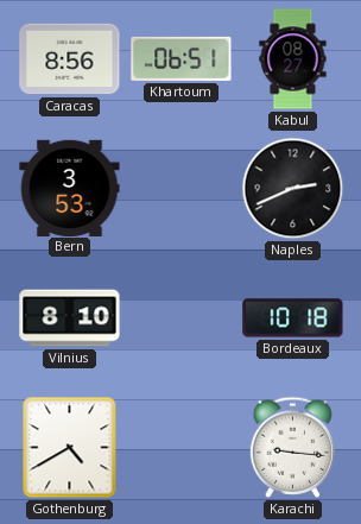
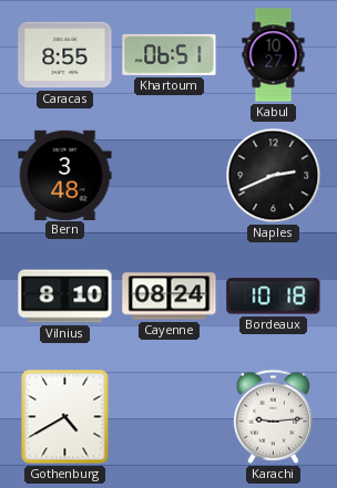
Caracas: 8:56 -> 8:55 (65, 55)
Kabul: 08:27 -> 10:27 (274, 55)
Bern: 3:53 -> 3:48 (65, 175)
Cayenne: none -> 08:24 (170, 297)
Karachi: 9:16 -> 9:14 (274, 416)
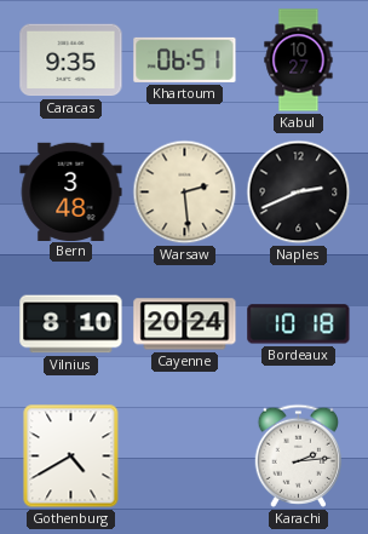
Caracas: 8:55 -> 9:35 (71, 61)
Warsaw: none -> 2:29 (185, 193)
Cayenne: 08:24 -> 20:24 (185, 325)
Karachi: 9:14 -> 2:14 (299, 455)
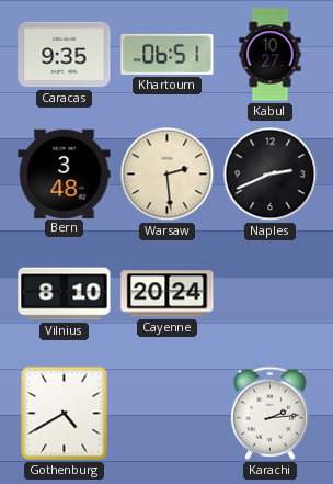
Bordeaux: 10:18 -> none (299, 325)
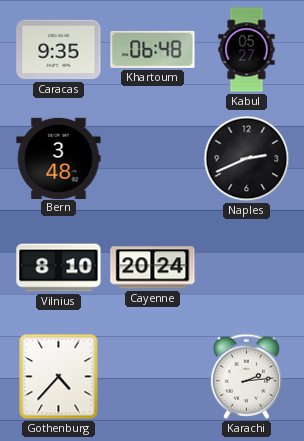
Khartoum: 06:51 -> 06:48 (153, 49)
Kabul: 10:27 -> 05:27 (247, 50)
Warsaw: 2:29 -> none (168, 175)
Gothenburg: 4:40 -> 4:37 (59, 377)
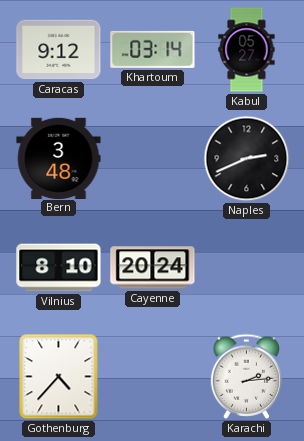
Caracas: 9:35 -> 9:12 (59, 50)
Khartoum: 06:48 -> 03:14 (153, 49)
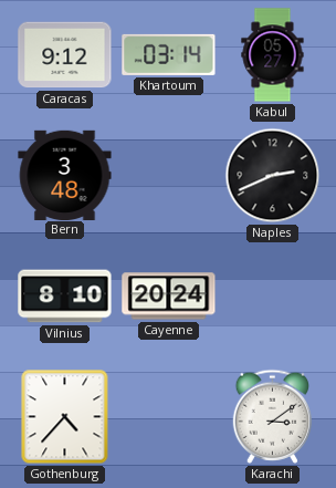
Karachi: 2:14 -> 3:09 (273, 416)
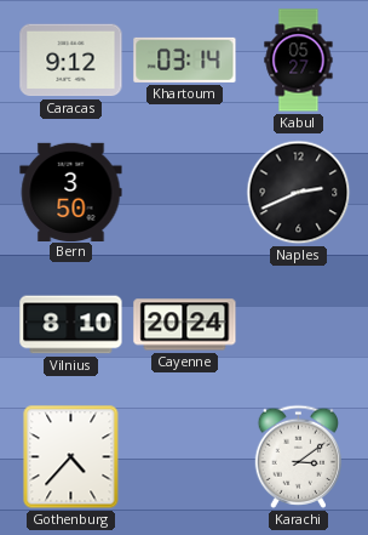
Bern: 3:48 -> 3:50 (71, 192)
